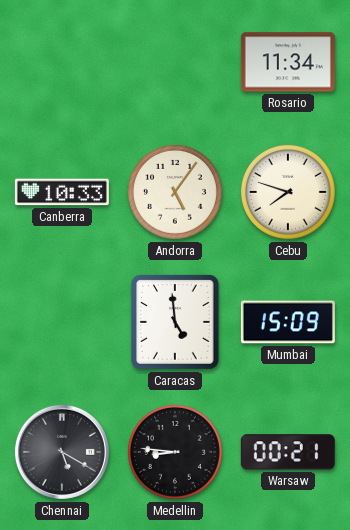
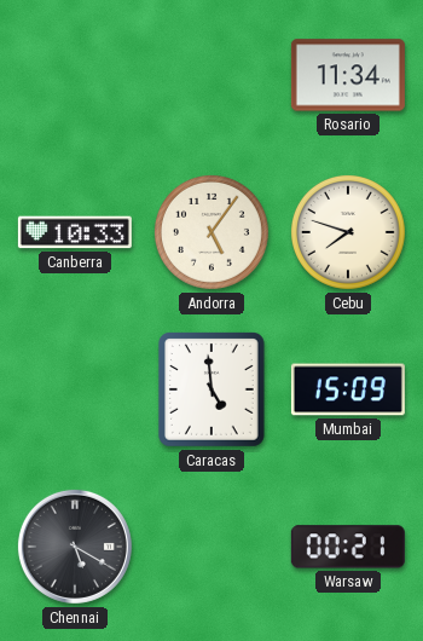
Medellin: 8:46 -> none (175, 452)
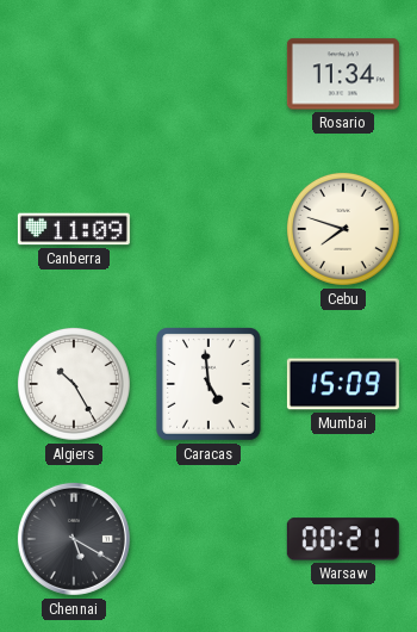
Canberra: 10:33 -> 11:09 (74, 229)
Andorra: 5:06 -> none (211, 232)
Algiers: none -> 10:25 (74, 384)
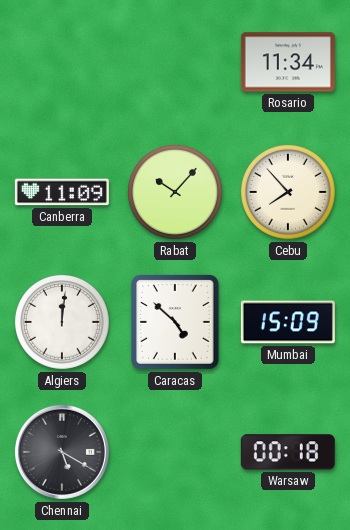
Rabat: none -> 10:07 (175, 192)
Cebu: 7:48 -> 7:53 (288, 192)
Algiers: 10:25 -> 12:01 (62, 322)
Caracas: 4:59 -> 4:52 (176, 323)
Warsaw: 00:21 -> 00:18 (288, 452)
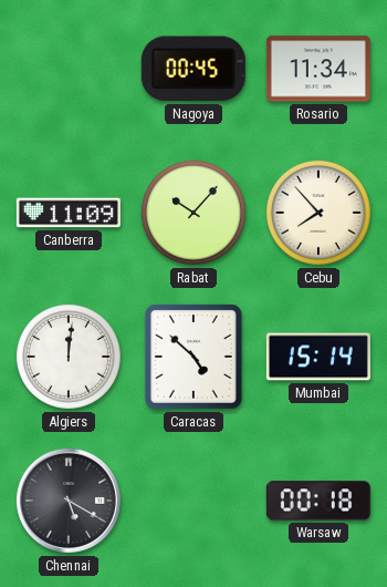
Nagoya: none -> 00:45 (193, 69)
Mumbai: 15:09 -> 15:14 (318, 357)
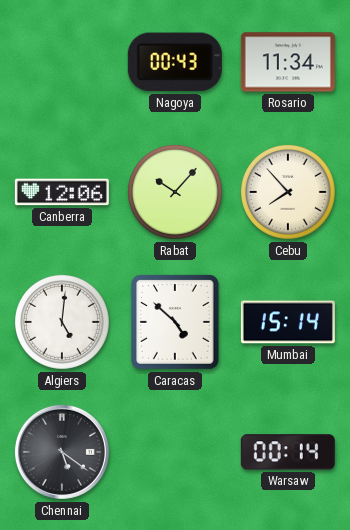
Nagoya: 00:45 -> 00:43 (175, 62)
Canberra: 11:09 -> 12:06 (62, 192)
Algiers: 12:01 -> 5:01 (62, 322)
Chennai: 5:20 -> 5:21 (62, 452)
Warsaw: 00:18 -> 00:14 (288, 452)
